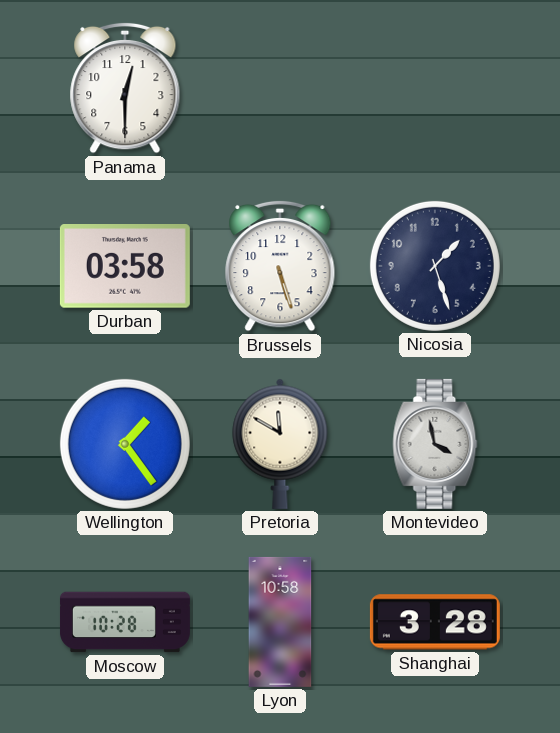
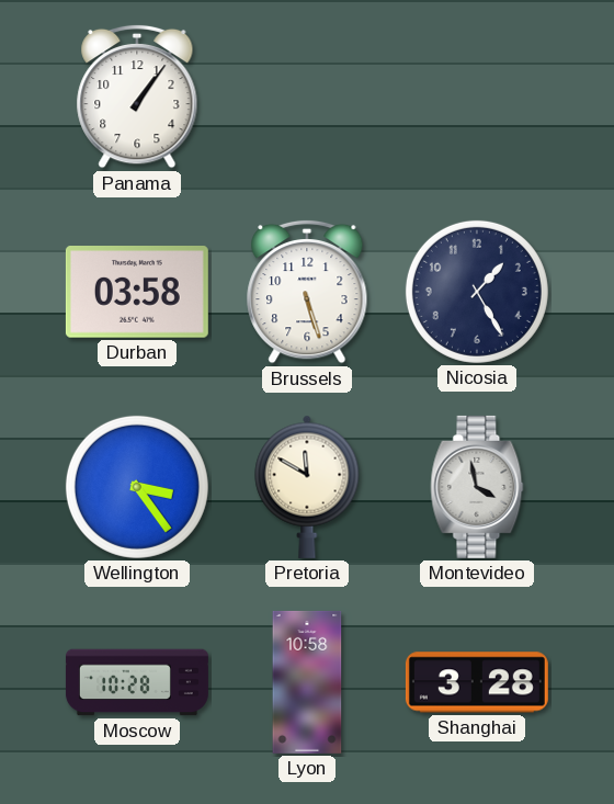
Panama: 12:30 -> 1:06 (137, 97)
Nicosia: 1:27 -> 1:25 (477, 292)
Wellington: 1:24 -> 3:24 (137, 487)
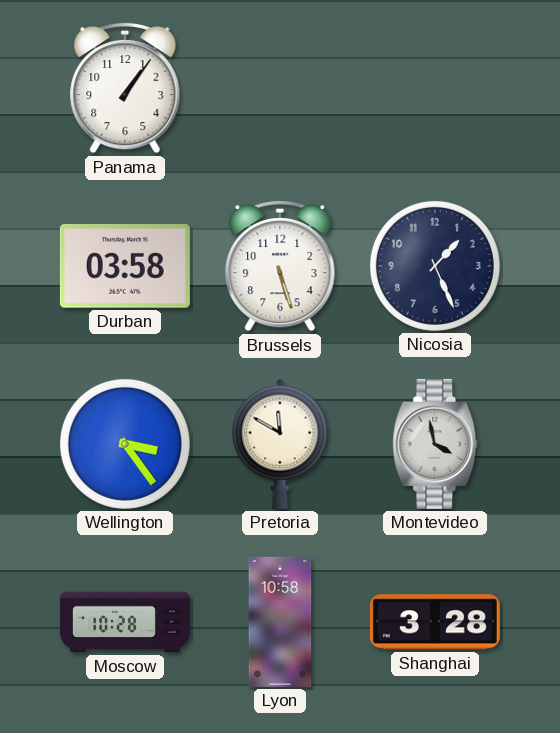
Nicosia: 1:25 -> 1:26 (435, 266)
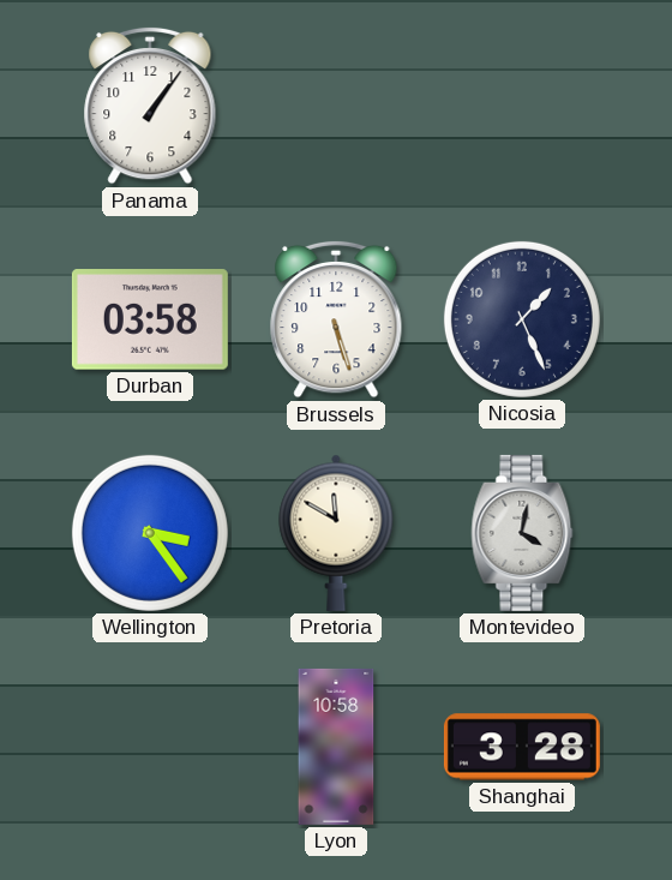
Montevideo: 3:58 -> 4:02 (522, 533)
Moscow: 10:28 -> none (125, 622)
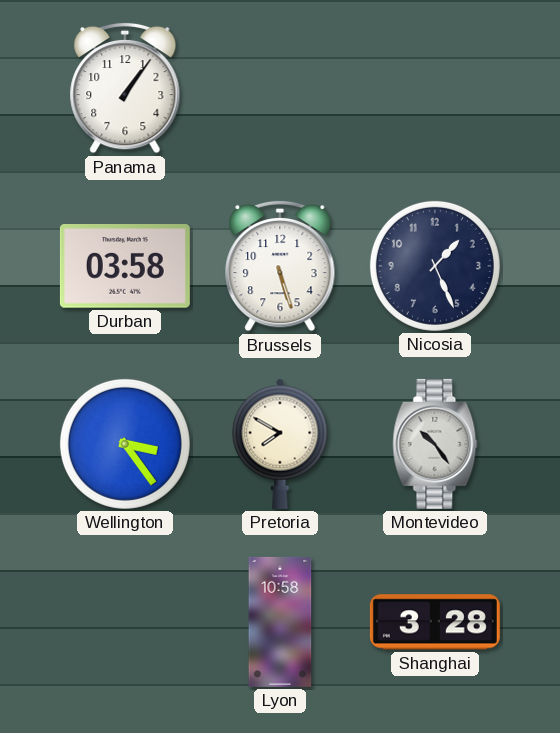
Pretoria: 11:50 -> 7:50 (280, 444)
Montevideo: 4:02 -> 10:24 (435, 444)
